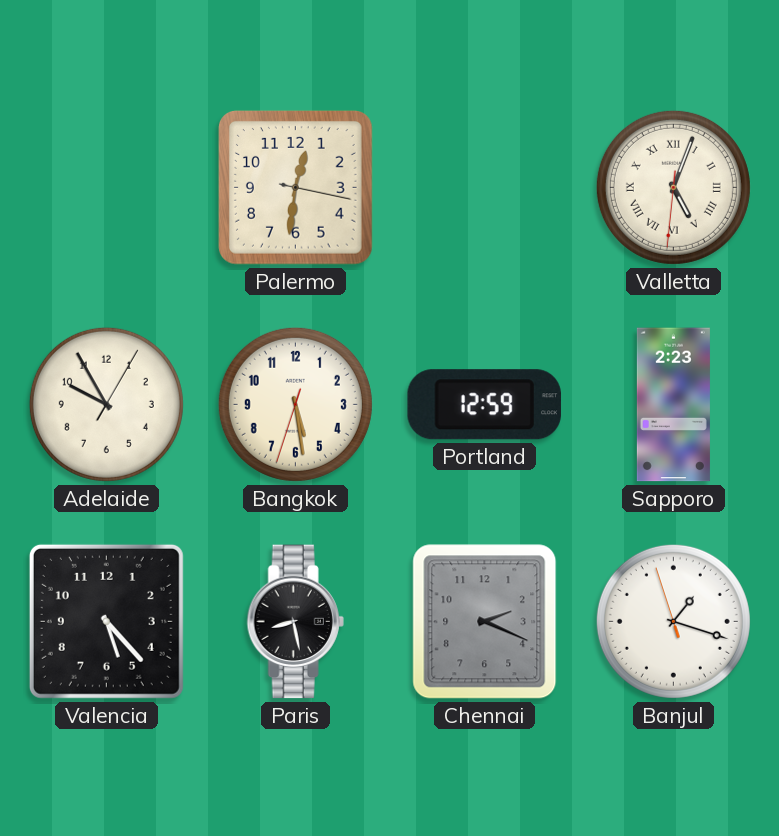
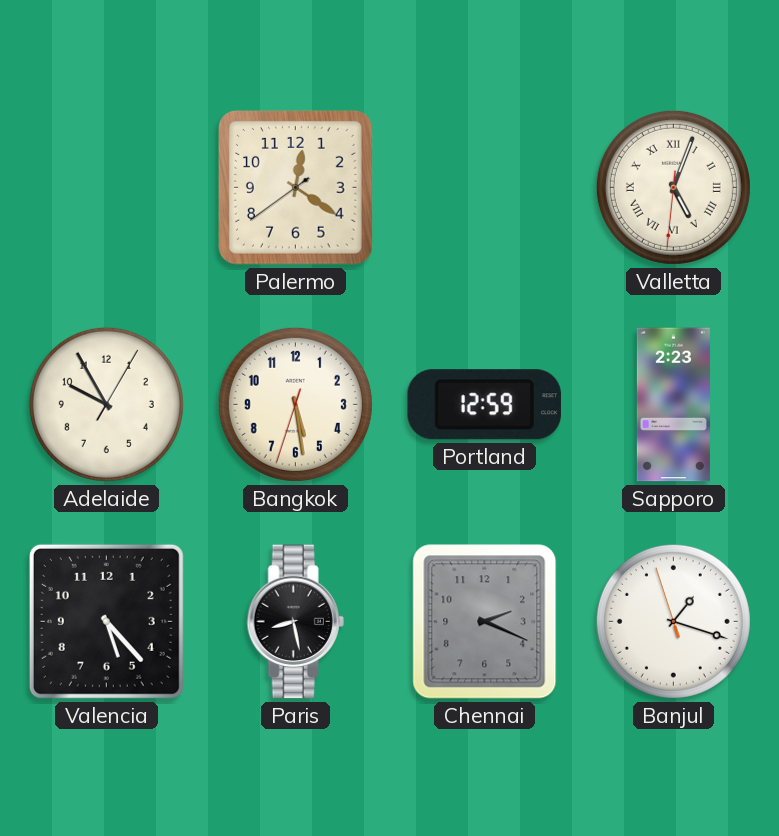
Palermo: 12:31 -> 12:20 (296, 188)
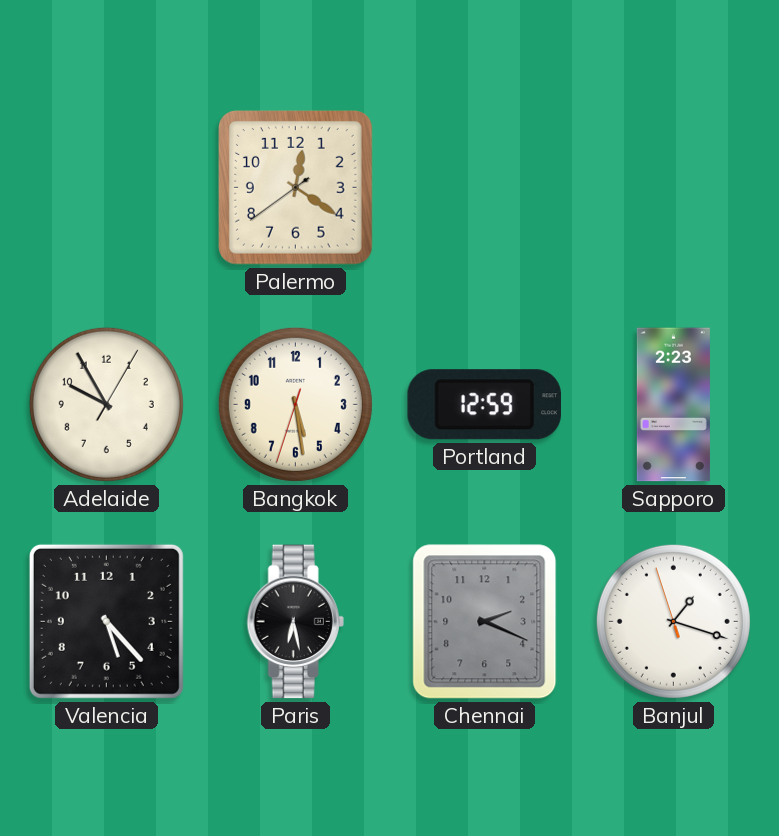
Valletta: 5:03 -> none (673, 187)
Paris: 8:28 -> 6:28 (295, 622)
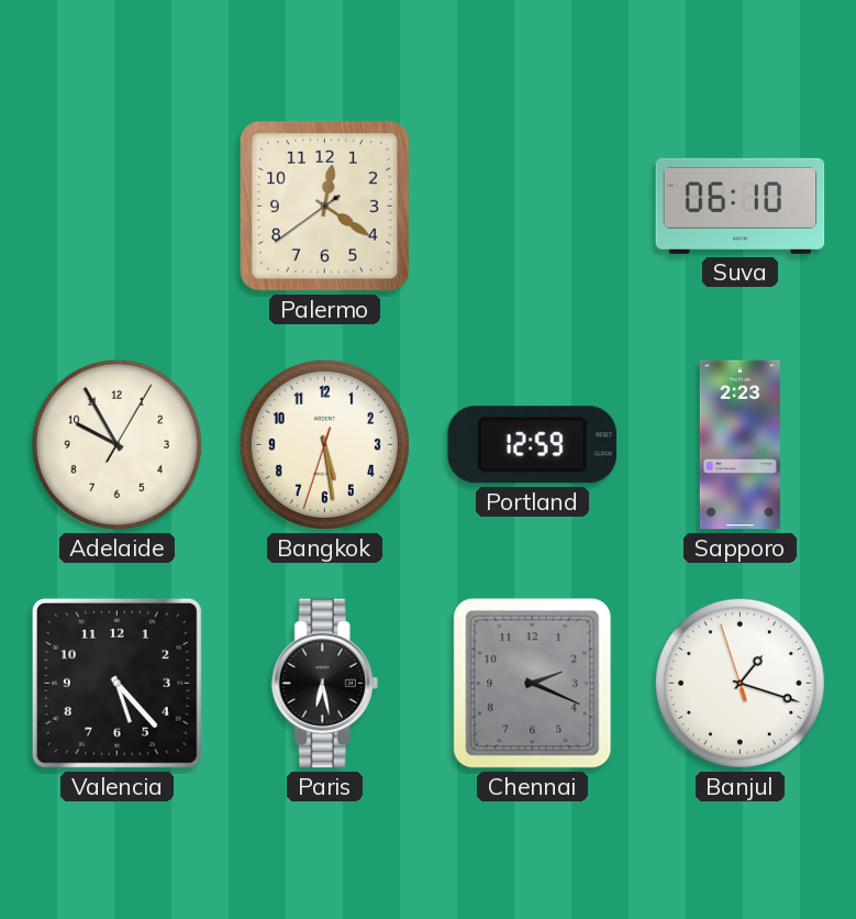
Suva: none -> 06:10 (741, 206)
